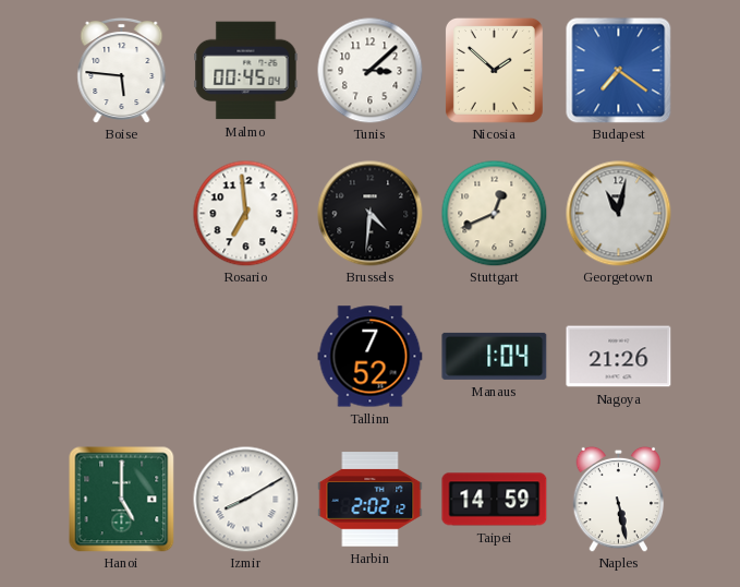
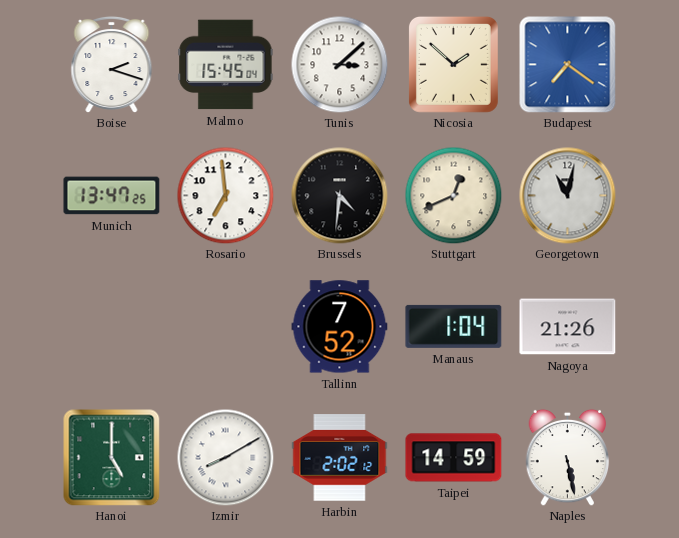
Boise: 5:46 -> 2:18 (112, 64)
Malmo: 00:45 -> 15:45 (226, 65)
Munich: none -> 13:47 (112, 196)
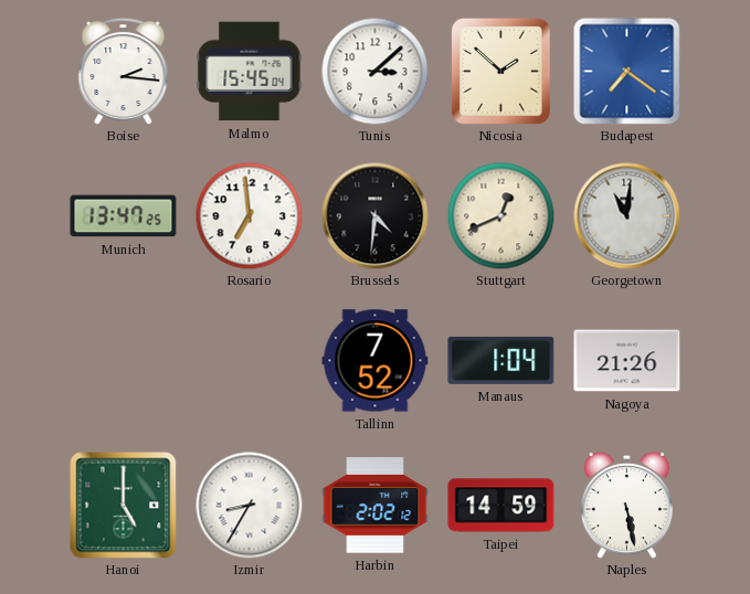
Boise: 2:18 -> 2:16 (124, 71)
Georgetown: 11:02 -> 11:01 (627, 216)
Izmir: 8:10 -> 8:35 (249, 505)
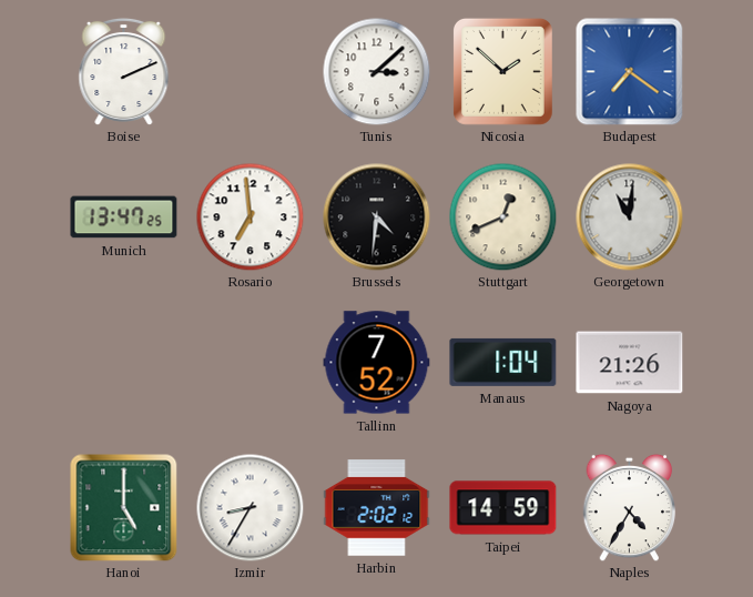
Boise: 2:16 -> 2:11 (124, 71)
Malmo: 15:45 -> none (250, 72)
Naples: 5:28 -> 4:35 (630, 507)
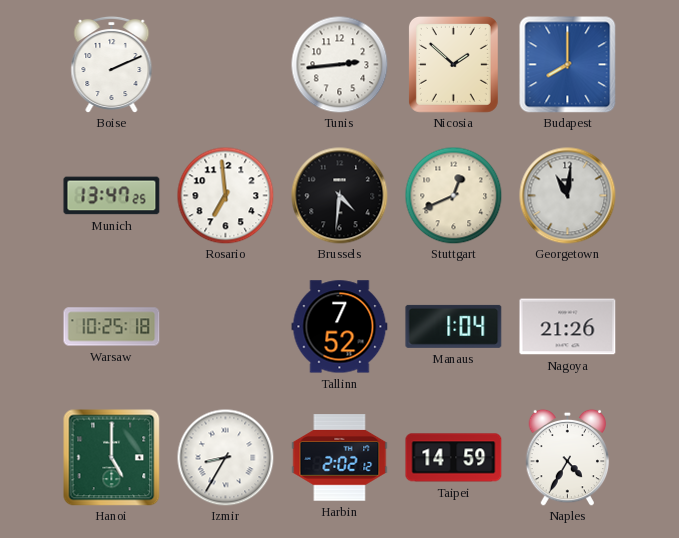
Tunis: 3:08 -> 2:44 (339, 64)
Budapest: 7:21 -> 8:00 (568, 65)
Warsaw: none -> 10:25 (112, 327)
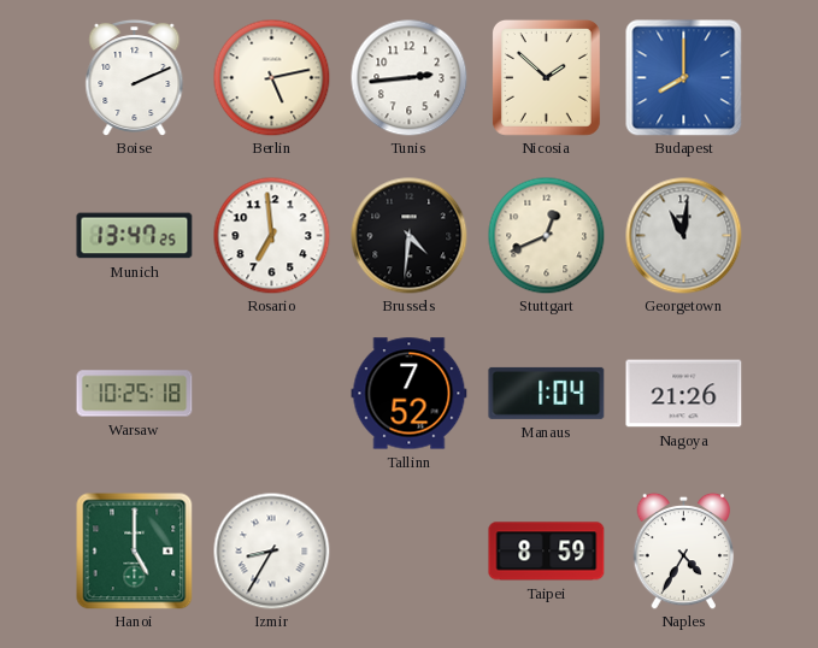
Berlin: none -> 5:13 (271, 77)
Harbin: 2:02 -> none (340, 458)
Taipei: 14:59 -> 8:59 (547, 552)
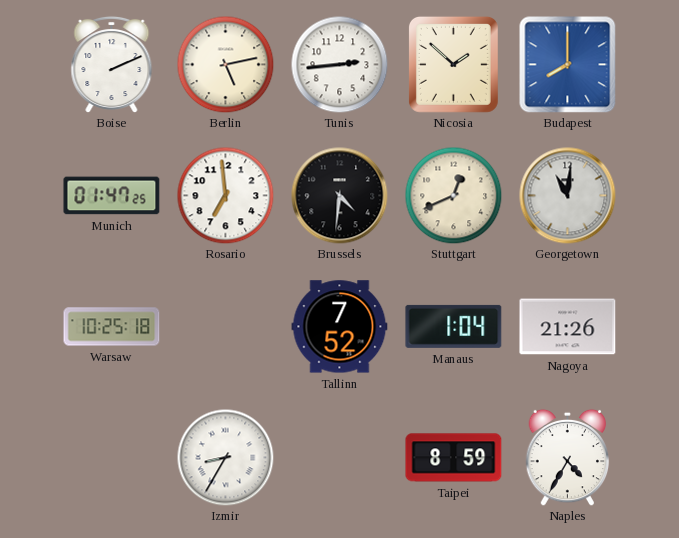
Munich: 13:47 -> 01:47 (112, 196)
Hanoi: 5:00 -> none (135, 552)
